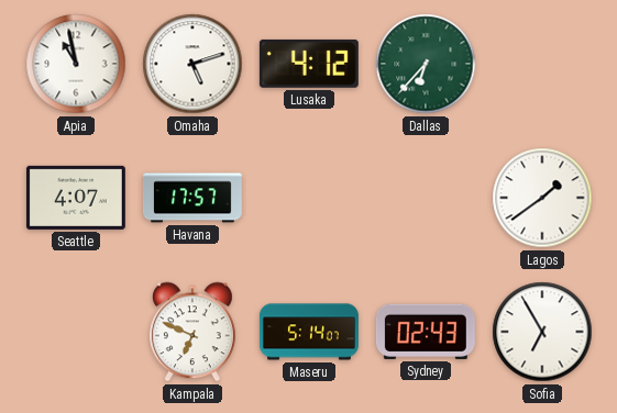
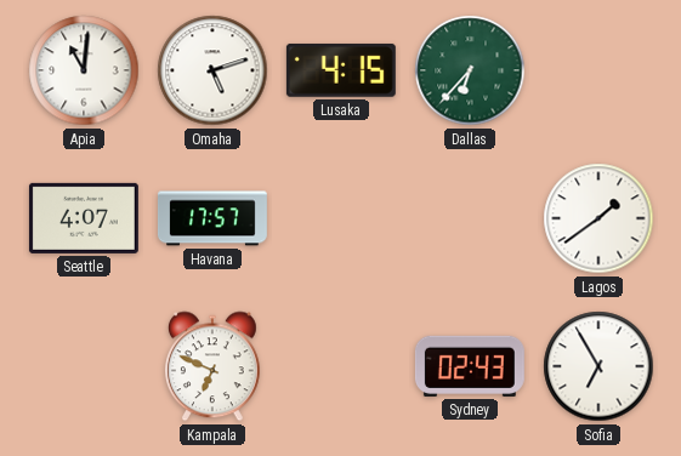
Apia: 10:58 -> 11:01 (84, 70)
Lusaka: 4:12 -> 4:15 (341, 70)
Maseru: 5:14 -> none (309, 332)
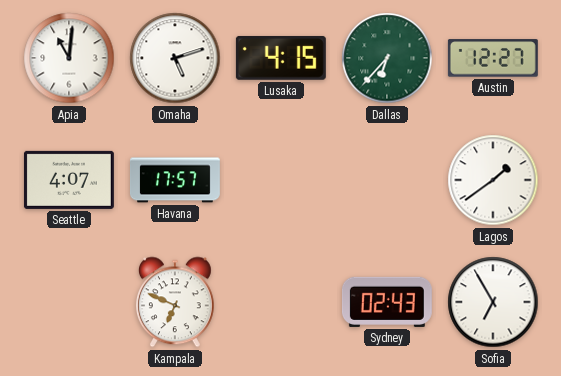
Austin: none -> 12:27 (493, 58)
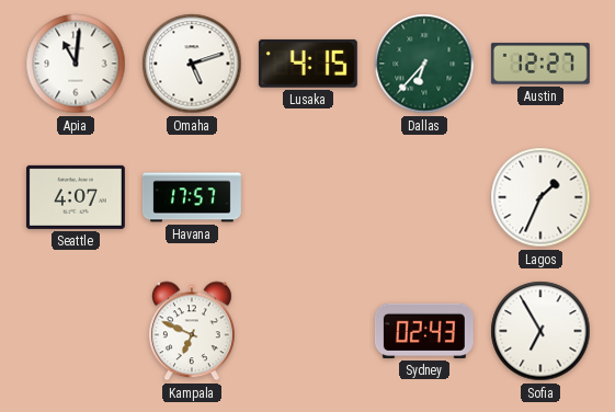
Lagos: 1:39 -> 1:34 (540, 197)
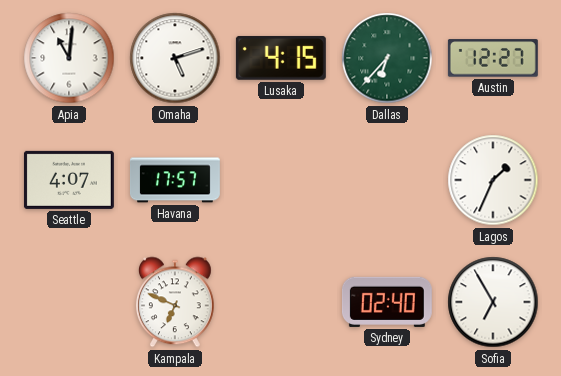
Sydney: 02:43 -> 02:40 (387, 302)
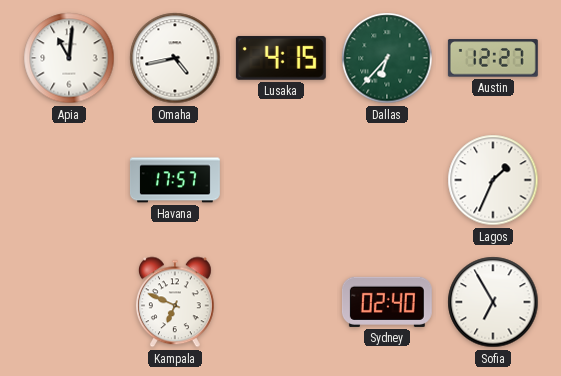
Omaha: 5:12 -> 4:43 (175, 58)
Seattle: 4:07 -> none (69, 180)
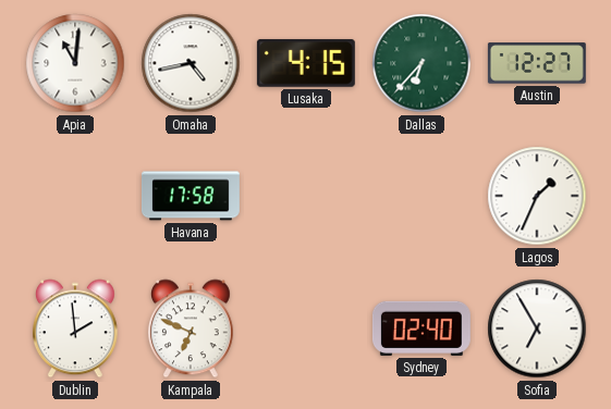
Havana: 17:57 -> 17:58 (191, 196)
Dublin: none -> 1:59 (75, 329)
